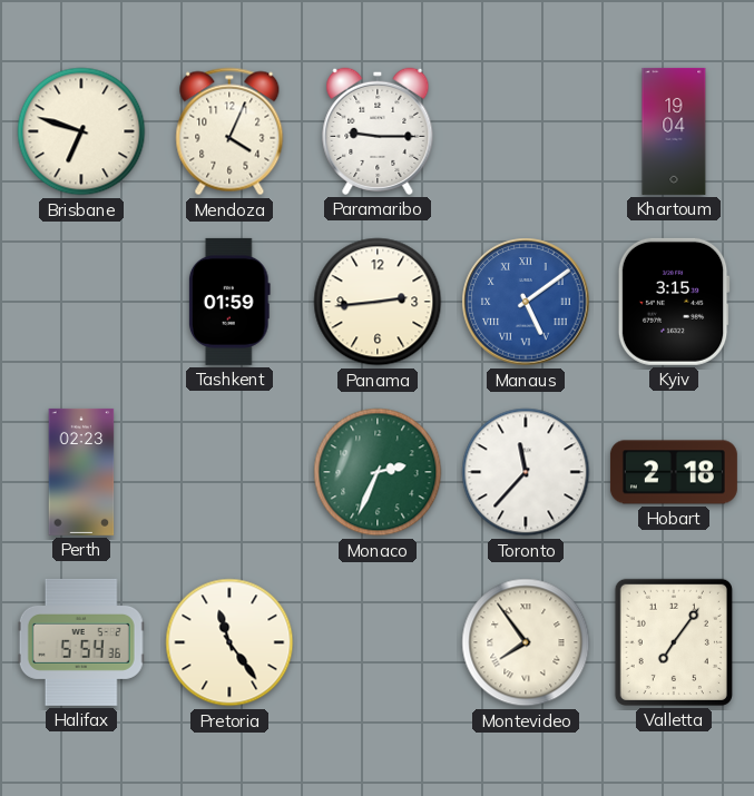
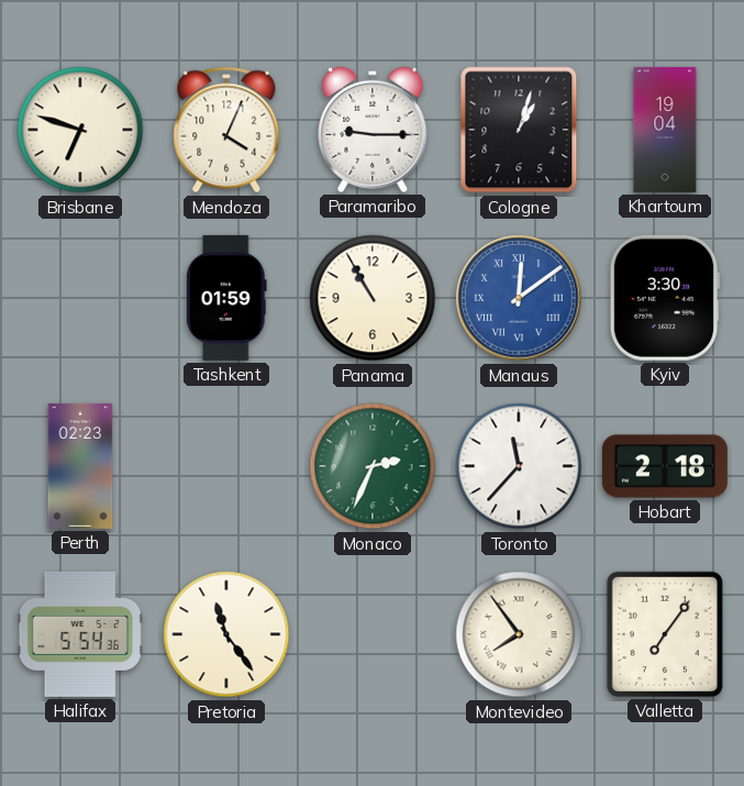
Cologne: none -> 1:03 (519, 130)
Panama: 2:44 -> 10:55 (373, 298)
Manaus: 5:09 -> 12:09 (519, 298)
Kyiv: 3:15 -> 3:30 (665, 298)
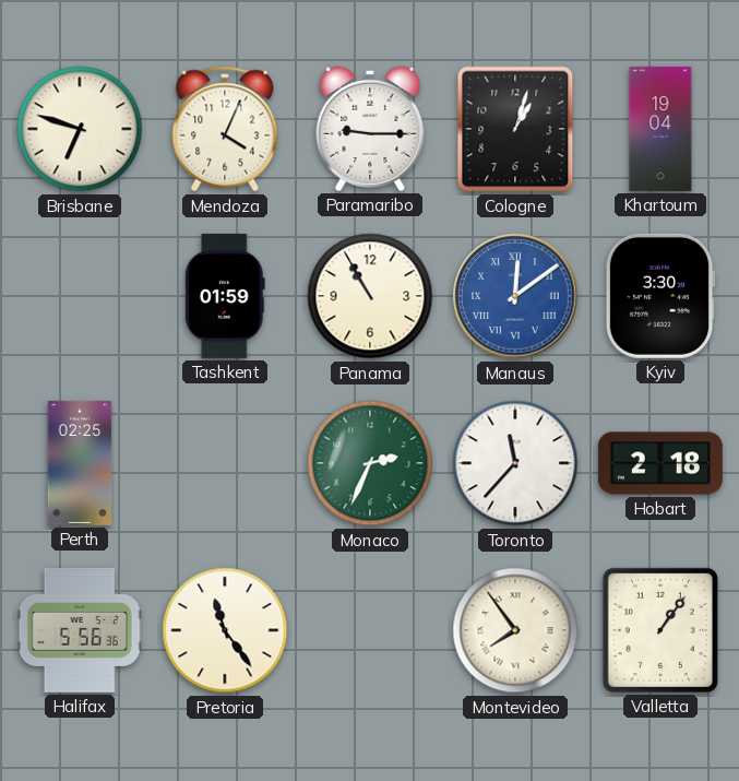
Perth: 02:23 -> 02:25 (80, 463)
Halifax: 5:54 -> 5:56 (80, 630)
Valletta: 7:06 -> 1:06 (660, 630)
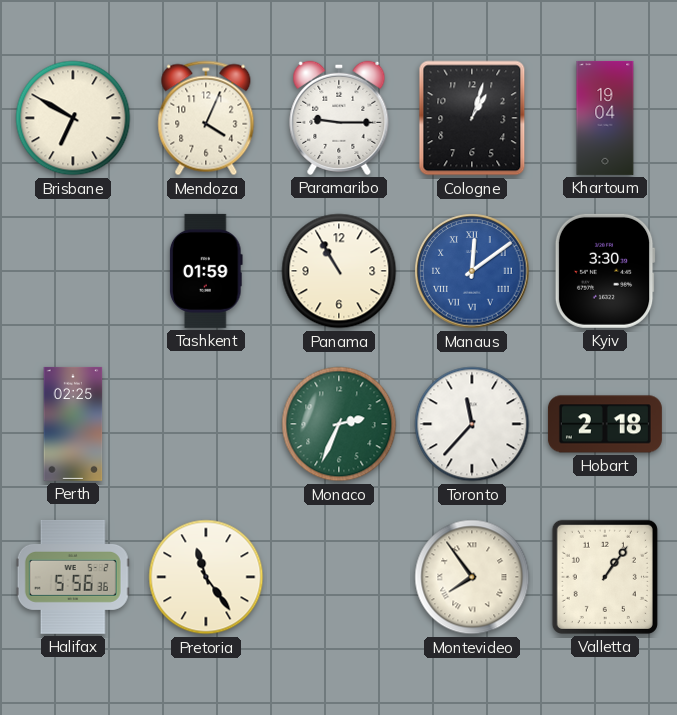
Brisbane: 6:48 -> 6:50 (73, 118)
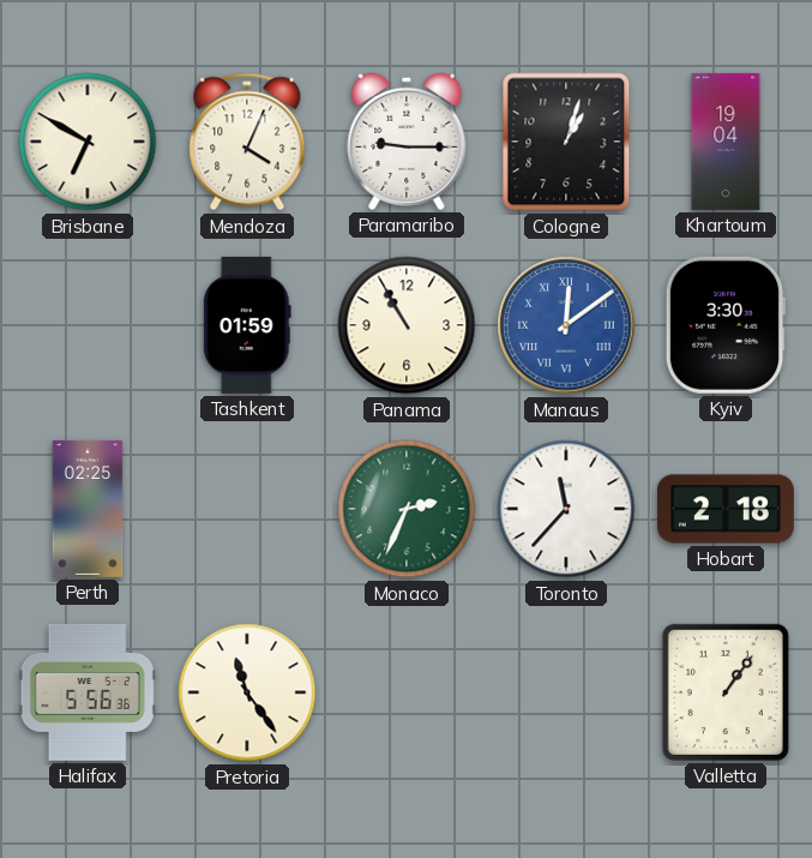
Montevideo: 7:54 -> none (472, 577)
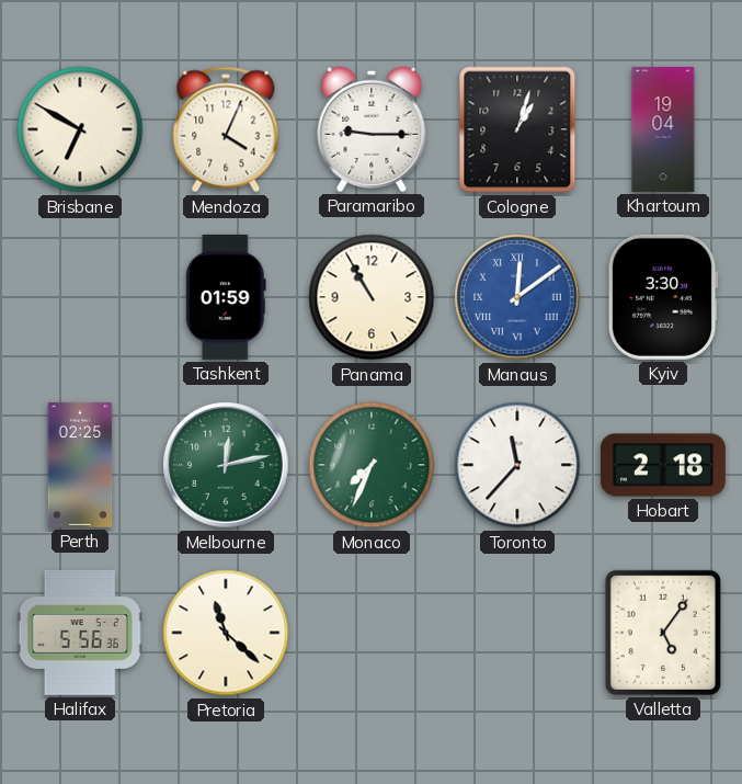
Melbourne: none -> 12:13 (226, 465)
Monaco: 2:34 -> 7:34 (372, 465)
Pretoria: 11:24 -> 11:22 (226, 633)
Valletta: 1:06 -> 5:06 (663, 633)
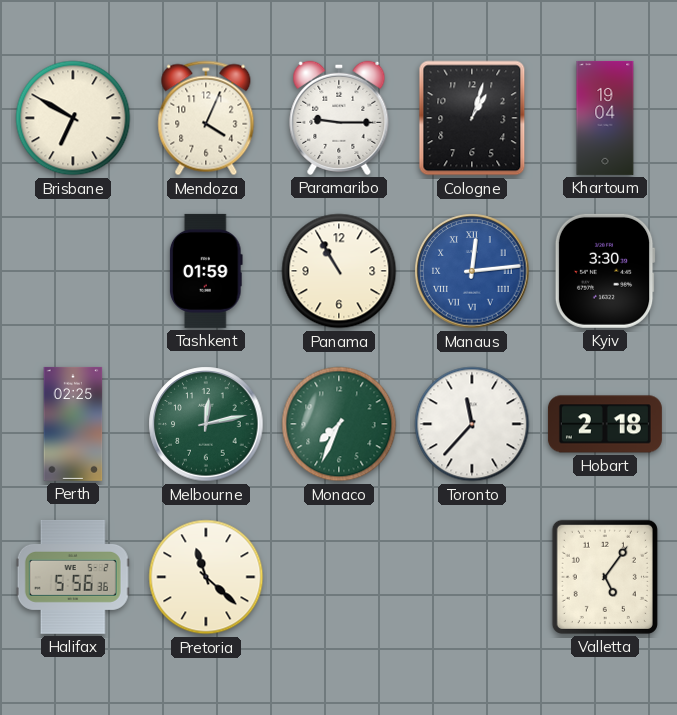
Manaus: 12:09 -> 12:14 (472, 271)
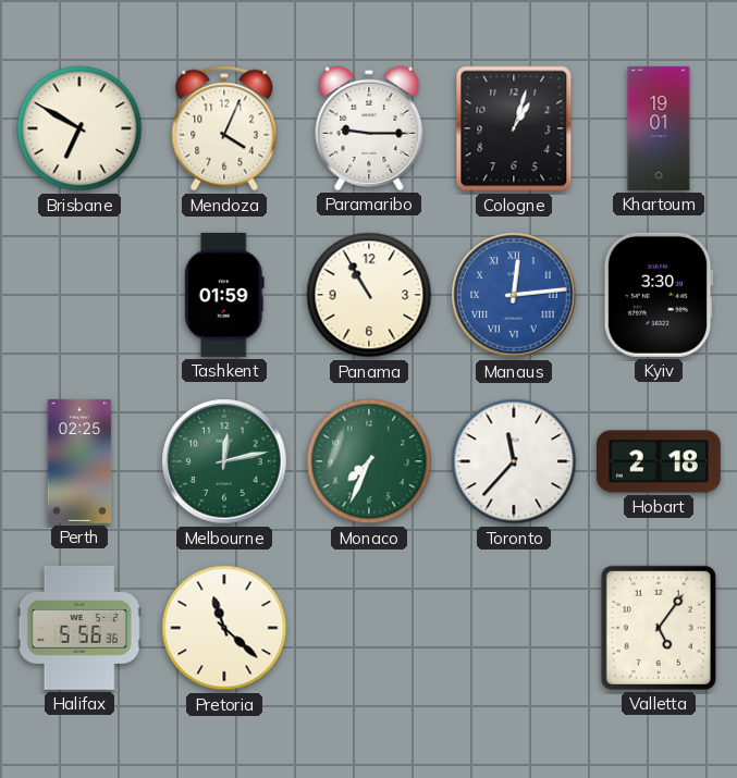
Khartoum: 19:04 -> 19:01 (659, 128)
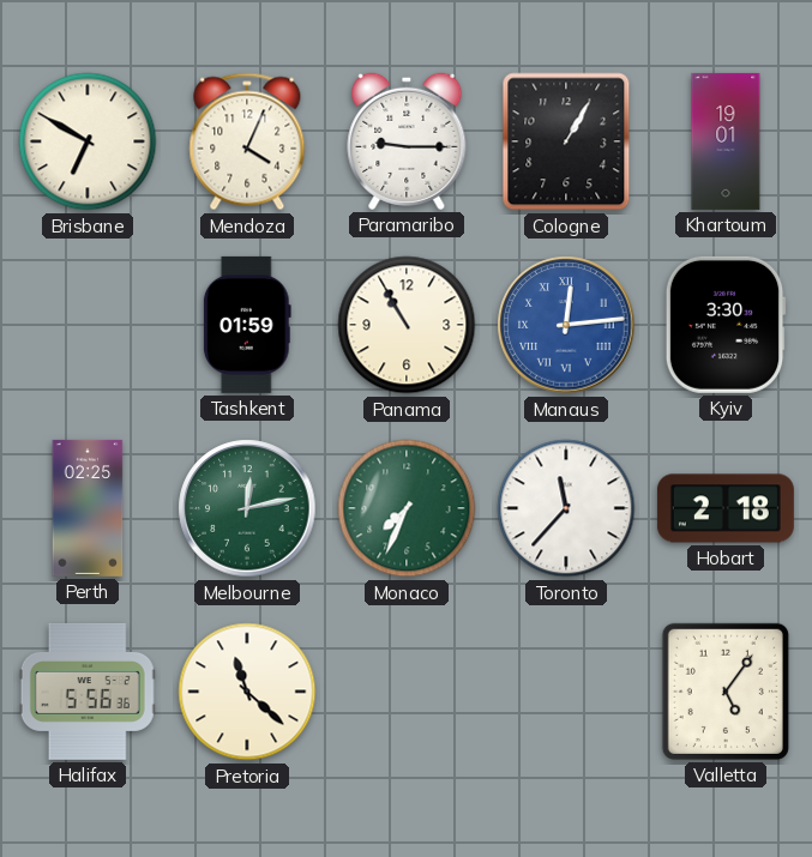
Cologne: 1:03 -> 1:05 (566, 141)
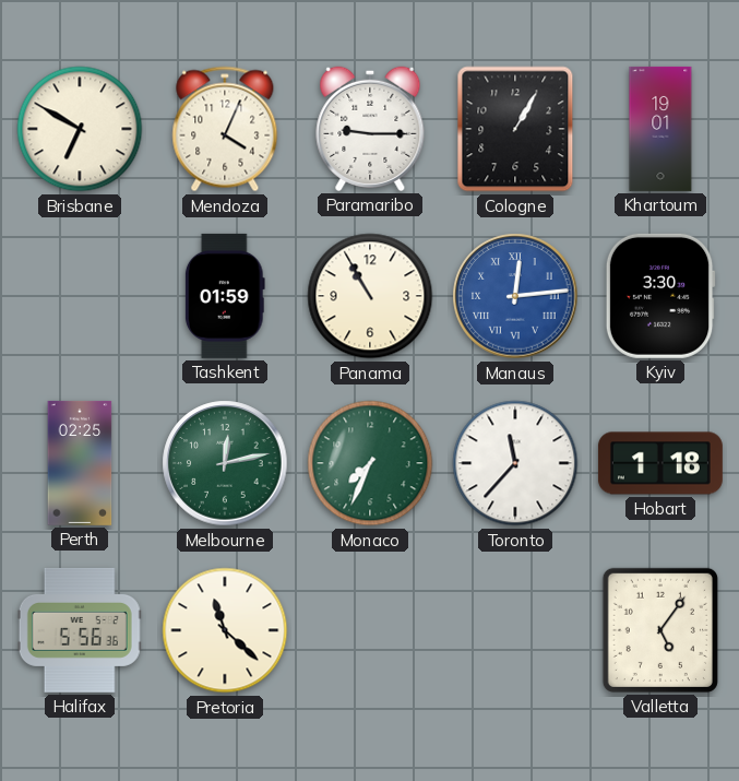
Hobart: 2:18 -> 1:18 (660, 463)
